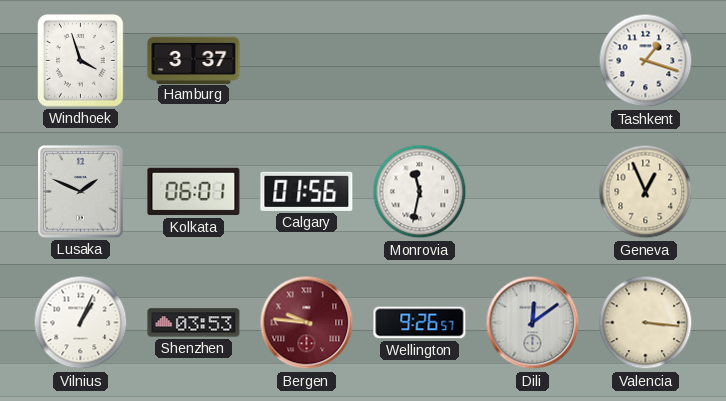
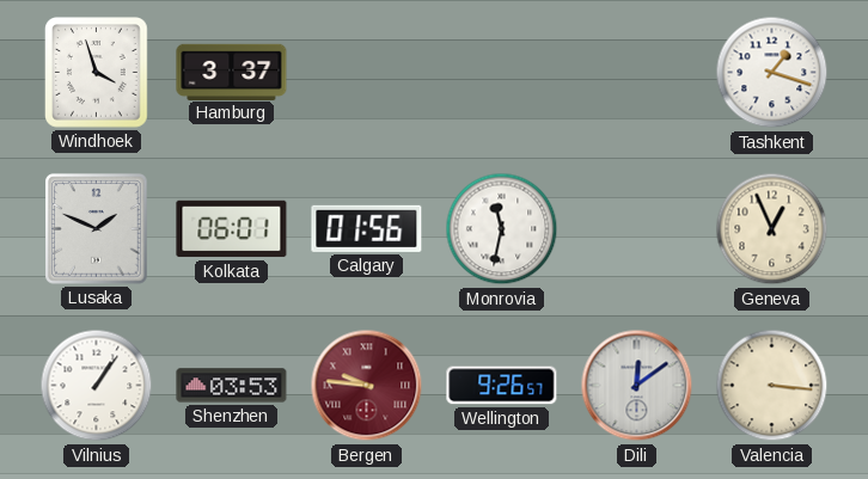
Vilnius: 1:04 -> 1:06 (97, 386)
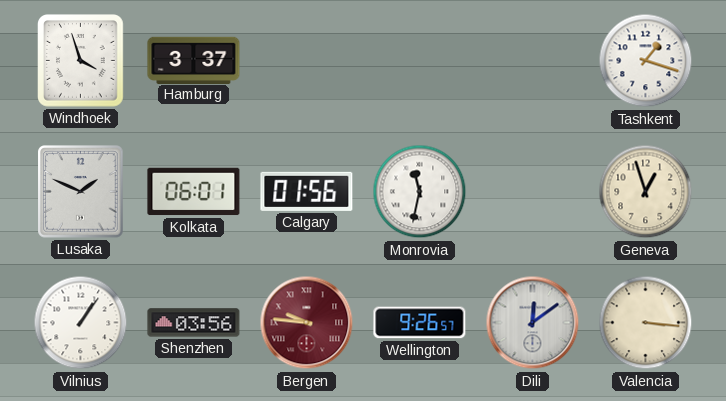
Geneva: 12:56 -> 12:57 (646, 192)
Shenzhen: 03:53 -> 03:56 (194, 323)
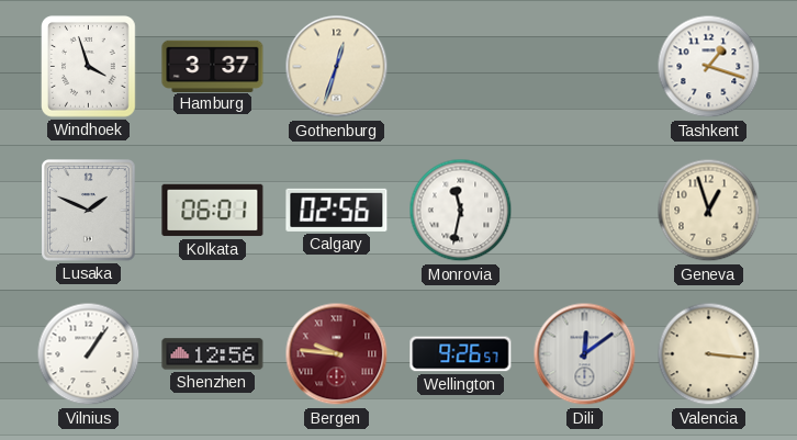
Gothenburg: none -> 12:33 (337, 67)
Calgary: 01:56 -> 02:56 (337, 210)
Shenzhen: 03:56 -> 12:56 (213, 354)
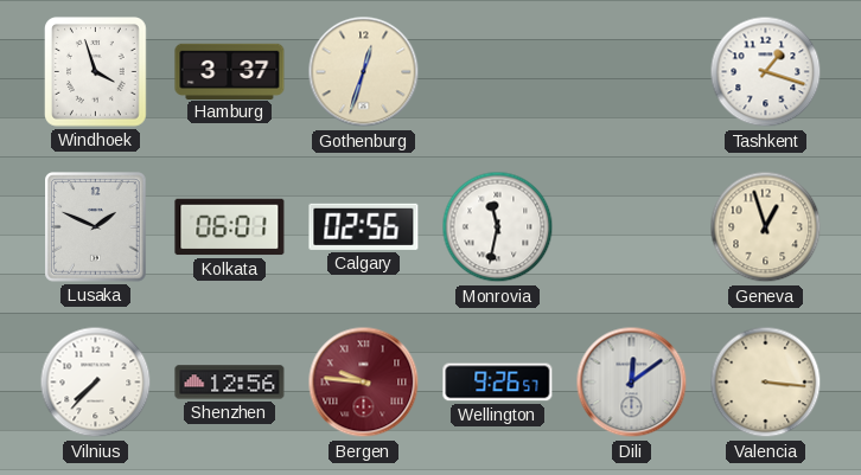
Vilnius: 1:06 -> 7:37 (96, 383)
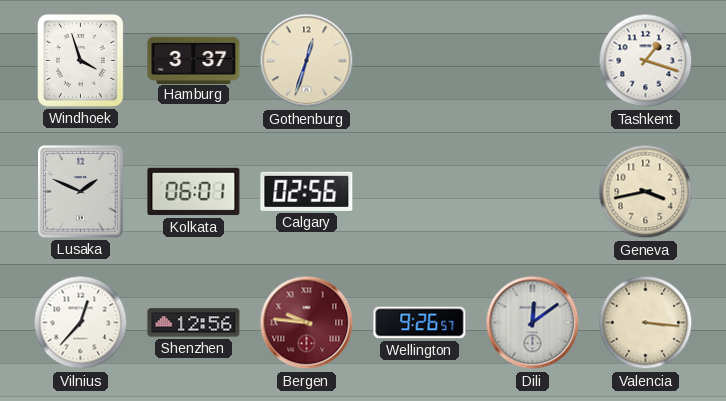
Monrovia: 11:32 -> none (498, 227)
Geneva: 12:57 -> 3:43 (646, 192)
Vilnius: 7:37 -> 12:37 (81, 323)
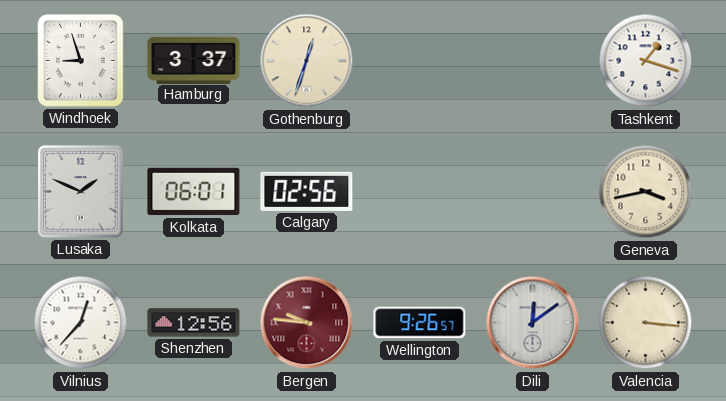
Windhoek: 3:57 -> 8:57 (81, 61)
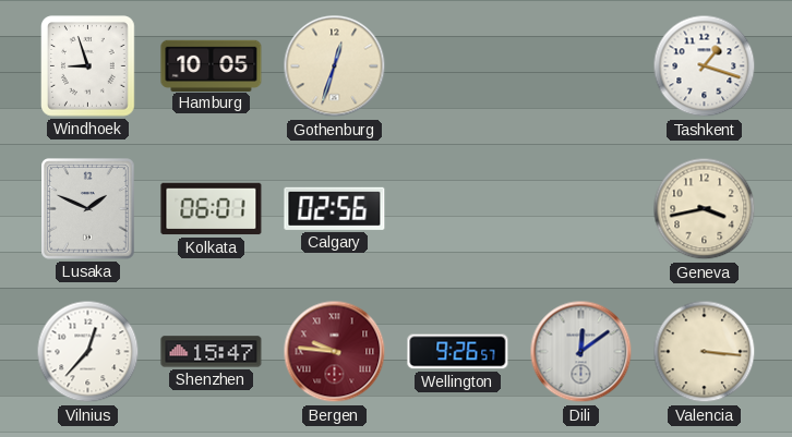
Hamburg: 3:37 -> 10:05 (212, 65)
Shenzhen: 12:56 -> 15:47 (212, 352)
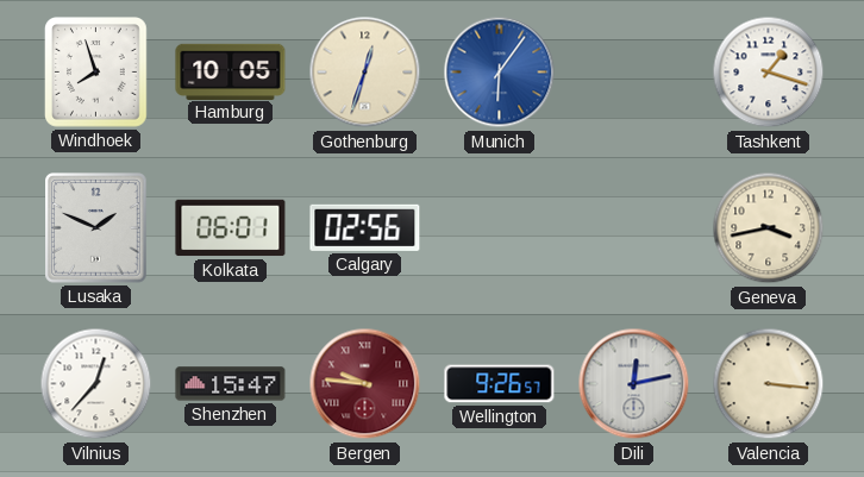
Windhoek: 8:57 -> 7:57 (96, 73)
Munich: none -> 6:06 (500, 73)
Dili: 12:09 -> 12:13 (634, 384)
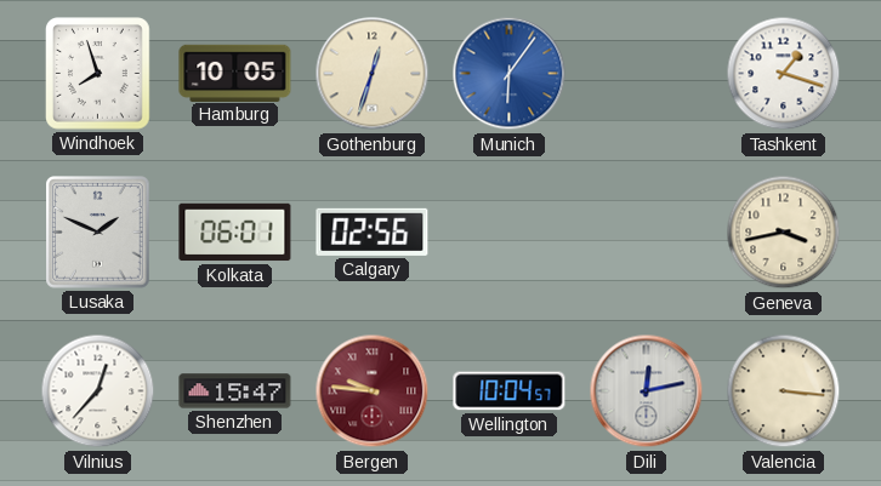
Wellington: 9:26 -> 10:04 (510, 391)
